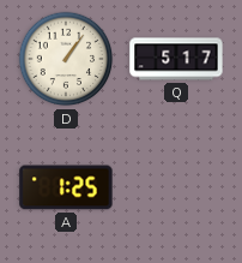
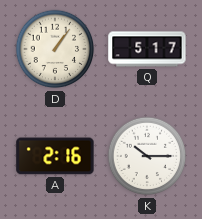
A: 1:25 -> 2:16 (55, 156)
K: none -> 10:15 (147, 156)
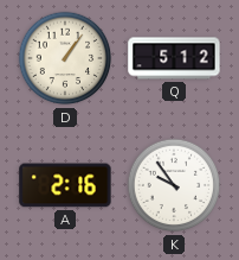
Q: 5:17 -> 5:12 (174, 58)
K: 10:15 -> 9:54 (174, 185)
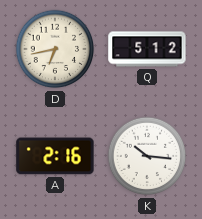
D: 1:06 -> 6:43 (55, 49)
K: 9:54 -> 10:16 (147, 156)
